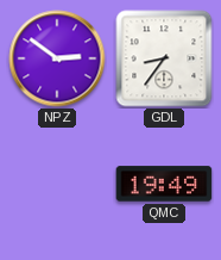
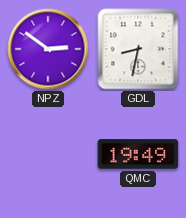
GDL: 8:36 -> 8:32 (138, 49)
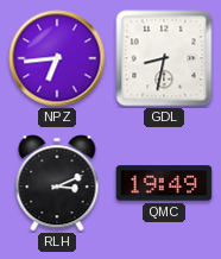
NPZ: 2:51 -> 6:44 (57, 58)
RLH: none -> 3:11 (57, 183)
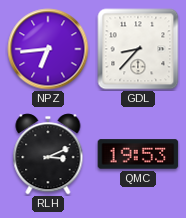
GDL: 8:32 -> 8:37 (138, 49)
QMC: 19:49 -> 19:53 (138, 154)
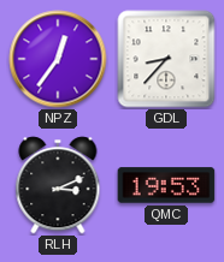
NPZ: 6:44 -> 12:36 (58, 59)
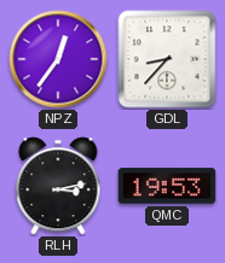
RLH: 3:11 -> 3:13 (58, 186)
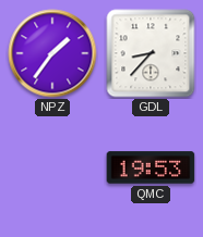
NPZ: 12:36 -> 1:36 (52, 53)
RLH: 3:13 -> none (58, 186)
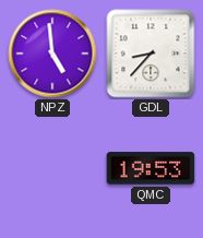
NPZ: 1:36 -> 4:59 (52, 53)
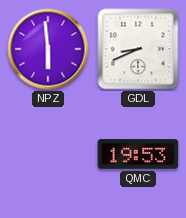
NPZ: 4:59 -> 5:59 (48, 49)
GDL: 8:37 -> 8:41 (138, 49)
